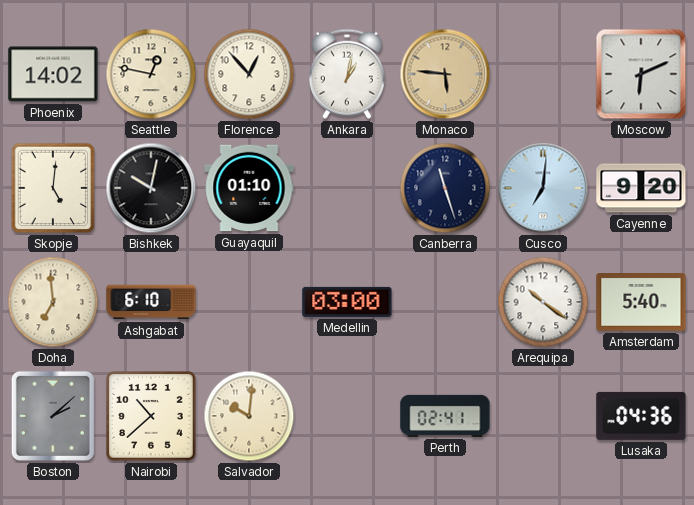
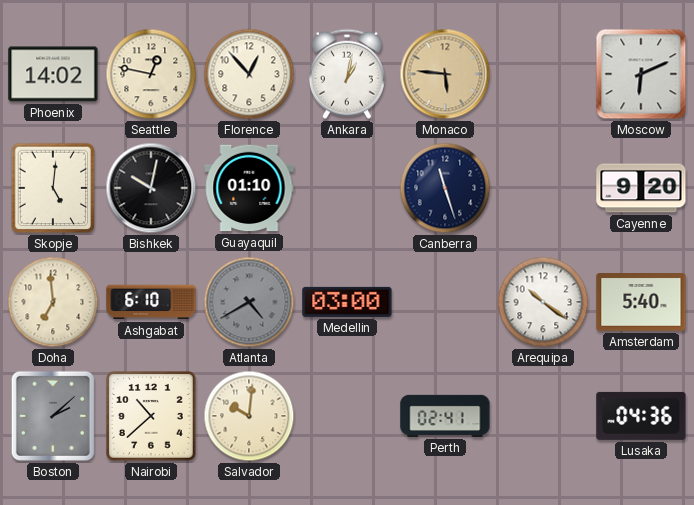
Cusco: 7:01 -> none (543, 188)
Atlanta: none -> 4:40 (249, 302)
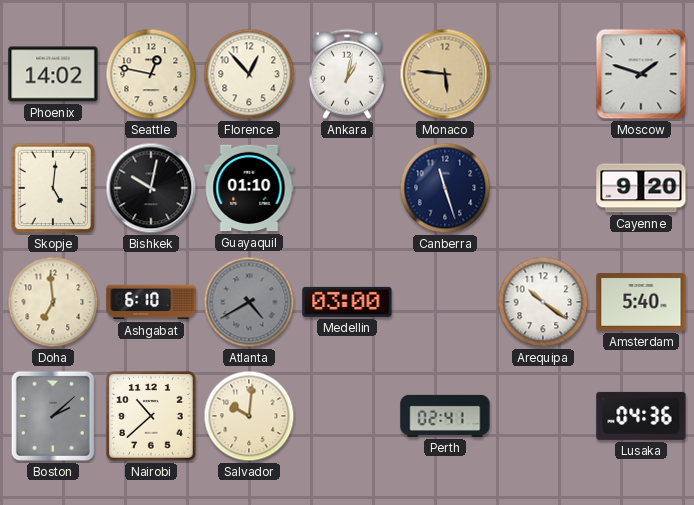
Moscow: 6:11 -> 1:48 (641, 74)
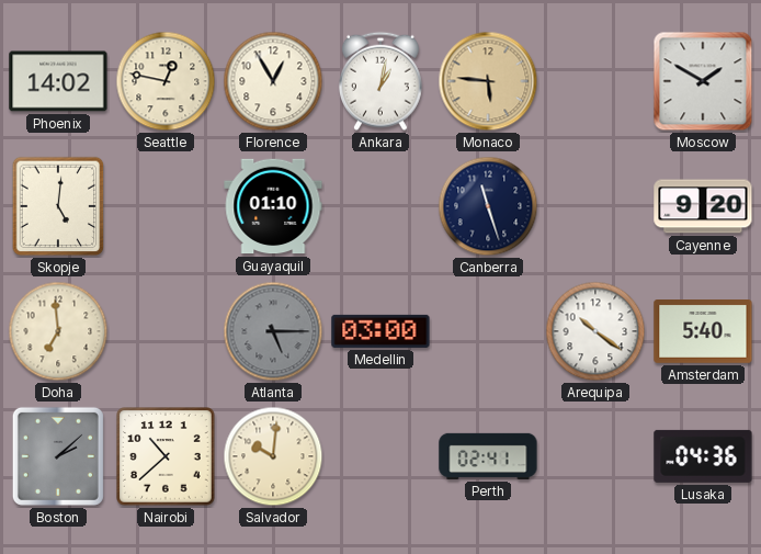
Florence: 12:53 -> 12:55 (273, 81)
Moscow: 1:48 -> 1:50 (703, 81)
Bishkek: 10:02 -> none (151, 188)
Ashgabat: 6:10 -> none (151, 302)
Atlanta: 4:40 -> 5:15 (273, 331)
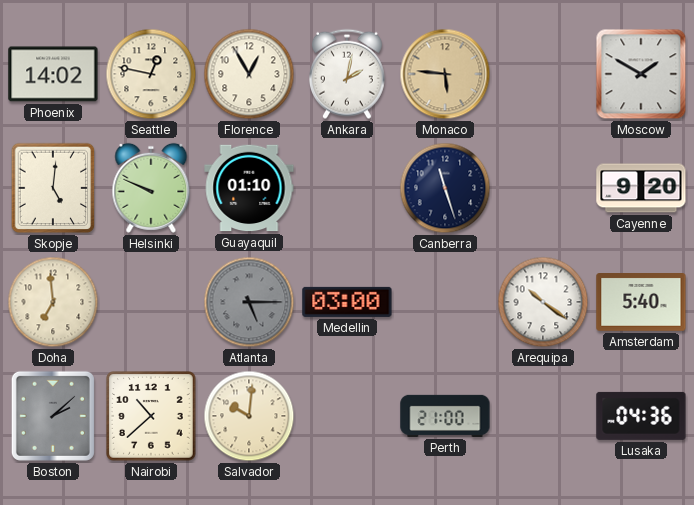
Ankara: 1:02 -> 2:02 (347, 74)
Helsinki: none -> 9:49 (151, 188)
Perth: 02:41 -> 21:00 (445, 416)
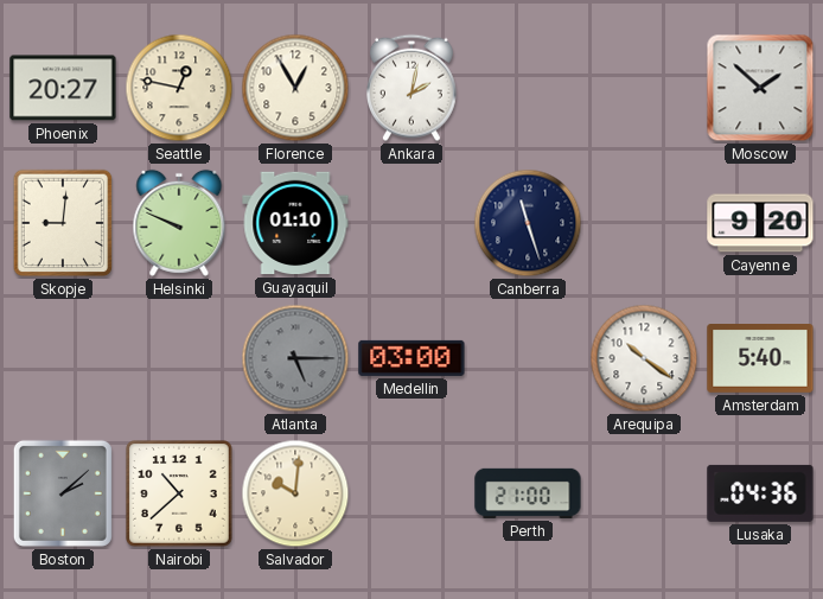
Phoenix: 14:02 -> 20:27 (63, 88)
Monaco: 5:46 -> none (445, 74)
Moscow: 1:50 -> 1:52 (760, 88)
Skopje: 5:01 -> 9:01 (63, 223)
Doha: 6:59 -> none (53, 302)
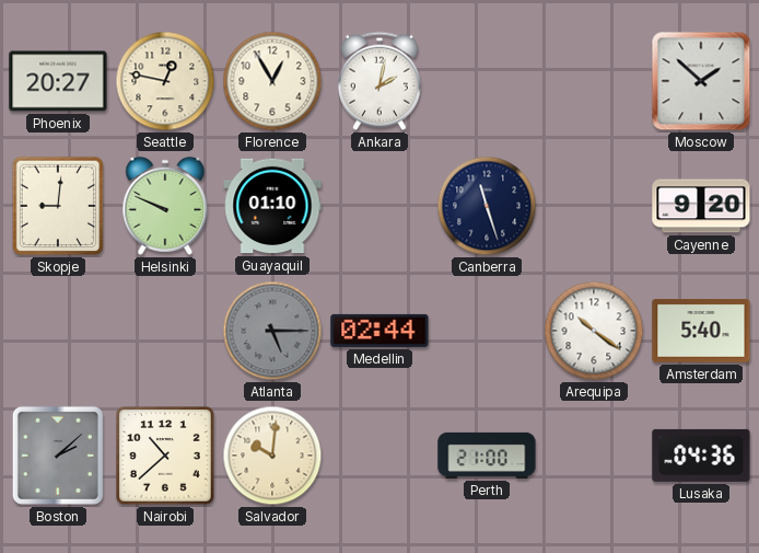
Medellin: 03:00 -> 02:44 (379, 331)
